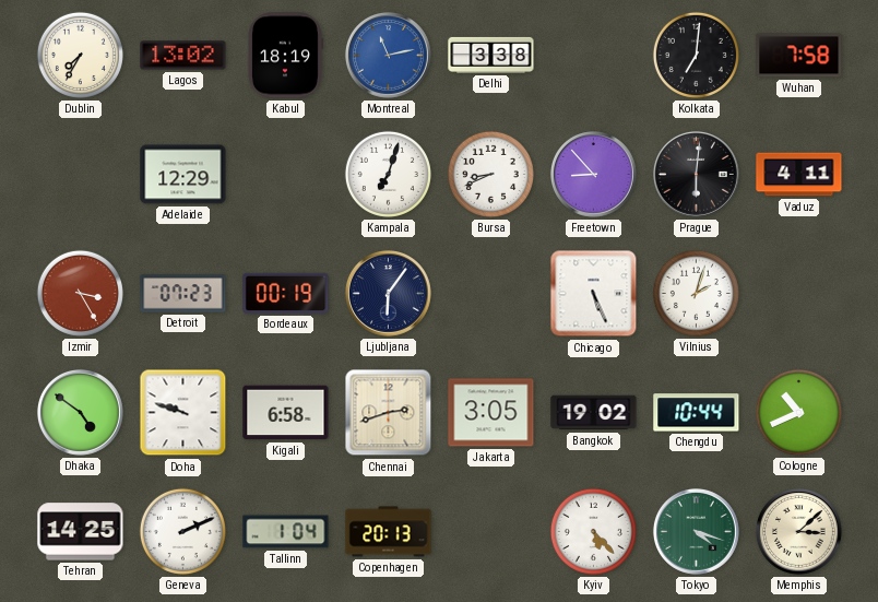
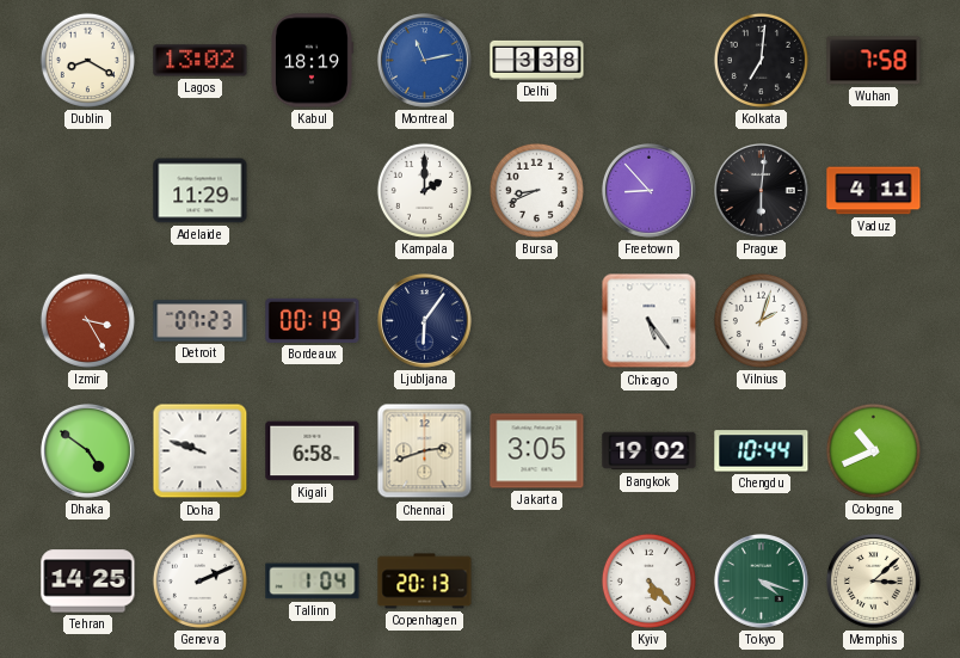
Dublin: 7:35 -> 8:20 (87, 60)
Adelaide: 12:29 -> 11:29 (201, 191)
Kampala: 7:03 -> 2:00 (424, 190)
Chicago: 5:26 -> 5:24 (650, 321)
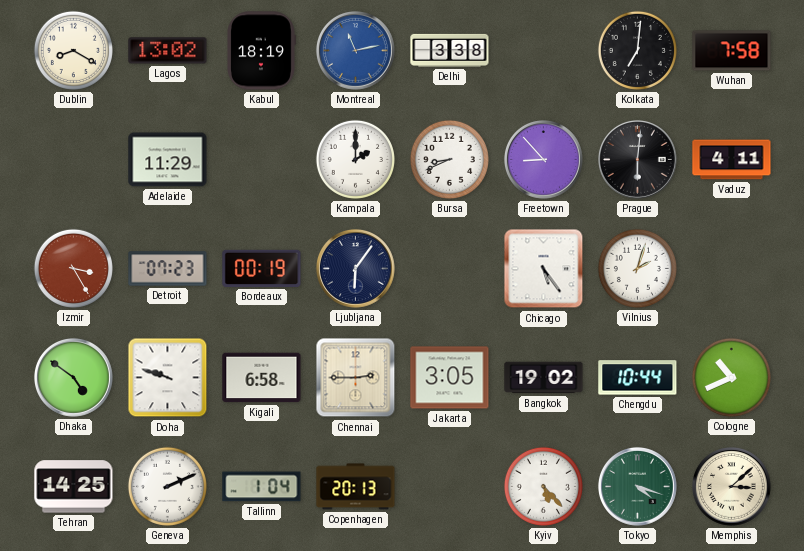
Chennai: 2:42 -> 2:45 (356, 378)
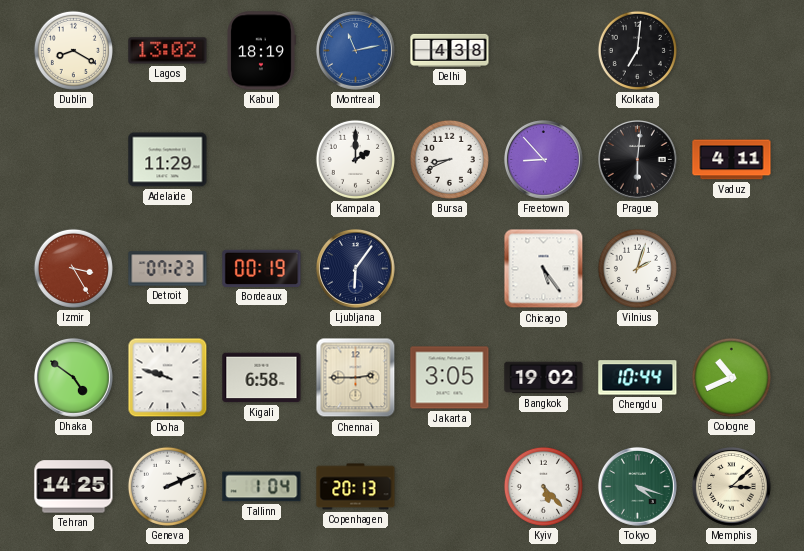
Delhi: 3:38 -> 4:38 (450, 50)
Wuhan: 7:58 -> none (732, 51)
